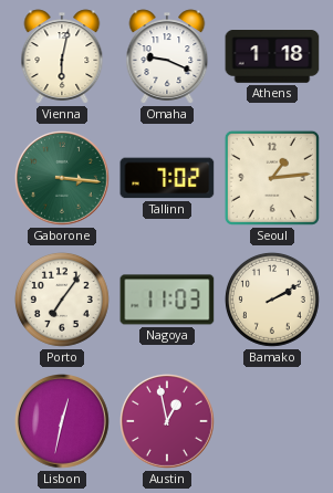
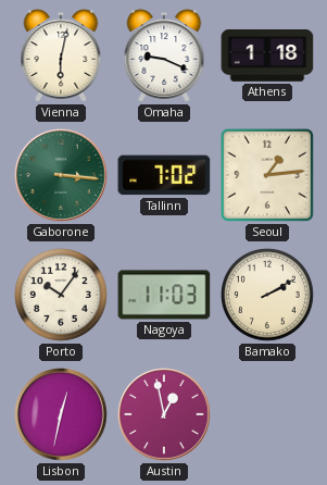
Porto: 7:06 -> 10:06 (61, 295)
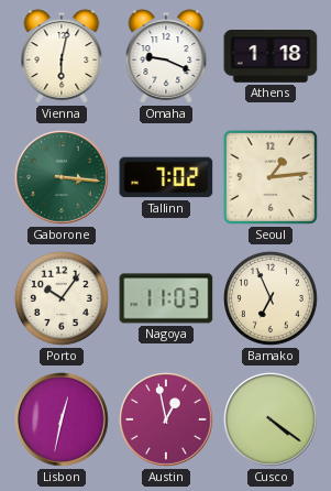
Bamako: 2:10 -> 6:56 (271, 298)
Cusco: none -> 4:21 (271, 419)
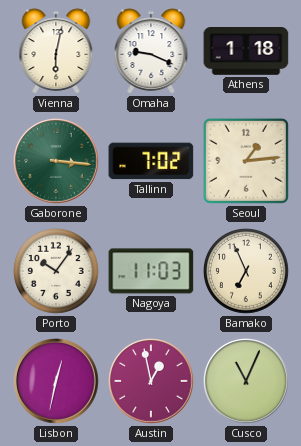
Cusco: 4:21 -> 11:04 (246, 381)
